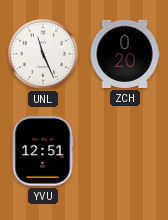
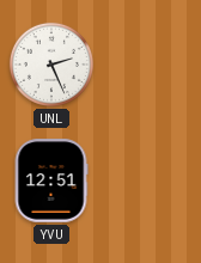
UNL: 11:26 -> 2:26 (51, 65)
ZCH: 0:20 -> none (125, 54)
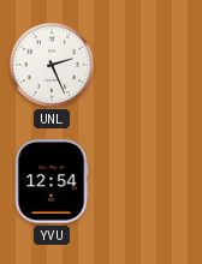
YVU: 12:51 -> 12:54 (52, 181)
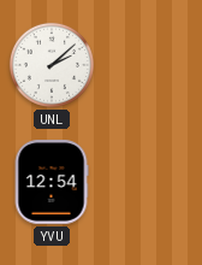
UNL: 2:26 -> 2:08 (52, 65)
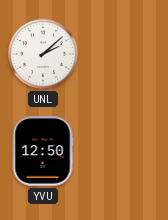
YVU: 12:54 -> 12:50 (43, 151)
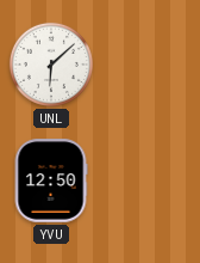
UNL: 2:08 -> 6:08 (51, 65)
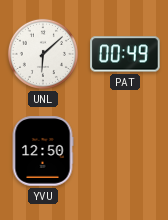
PAT: none -> 00:49 (125, 54)
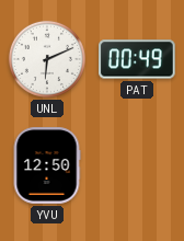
UNL: 6:08 -> 6:11 (47, 59)
